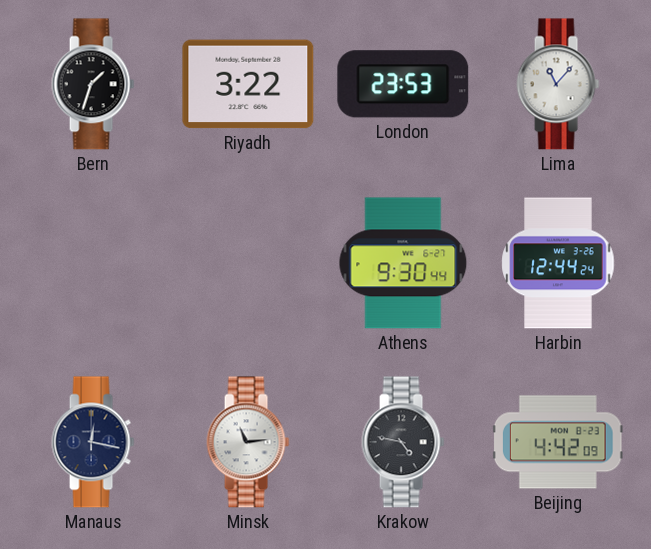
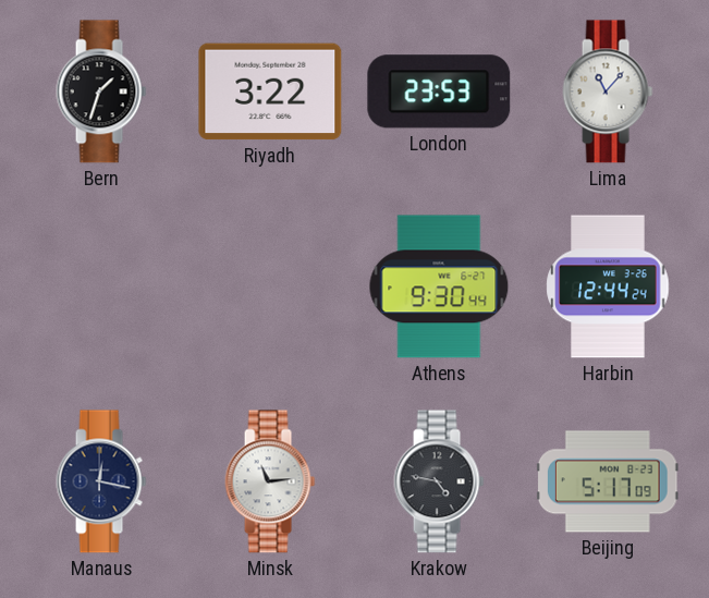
Beijing: 4:42 -> 5:17 (608, 481)
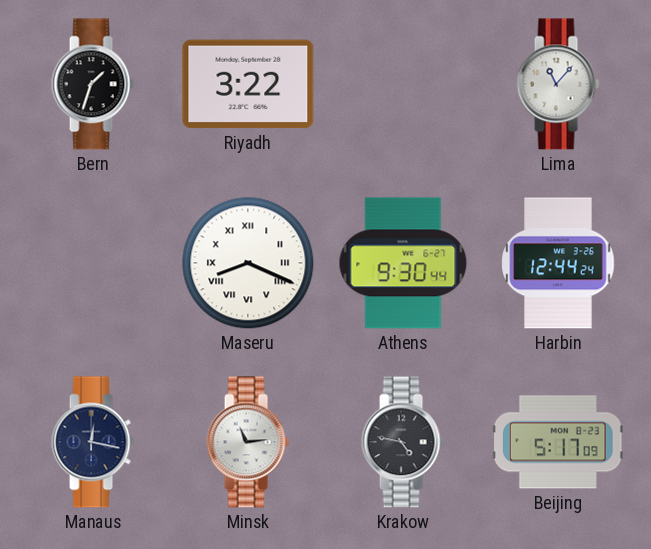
London: 23:53 -> none (439, 91)
Maseru: none -> 8:19 (248, 263)
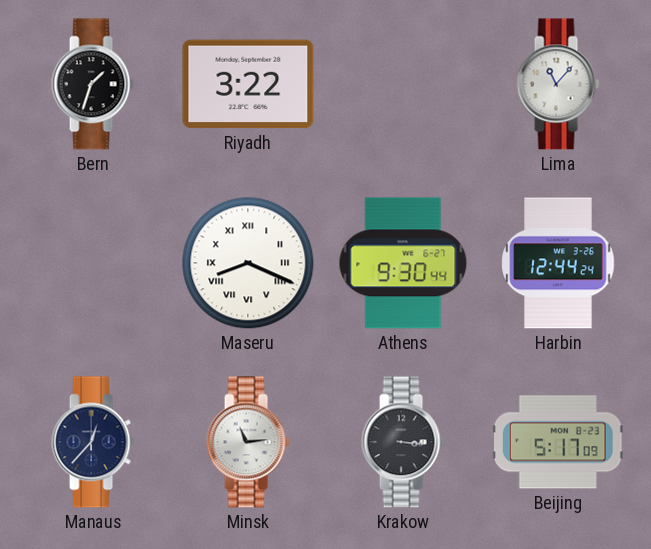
Manaus: 12:17 -> 12:37 (93, 442)
Krakow: 4:47 -> 3:16 (403, 442)
